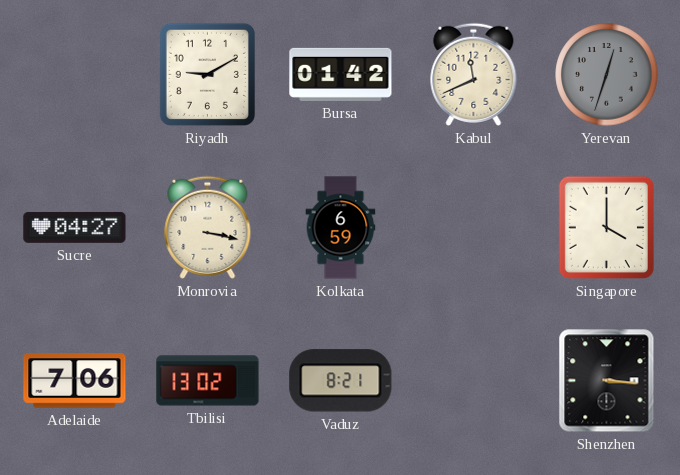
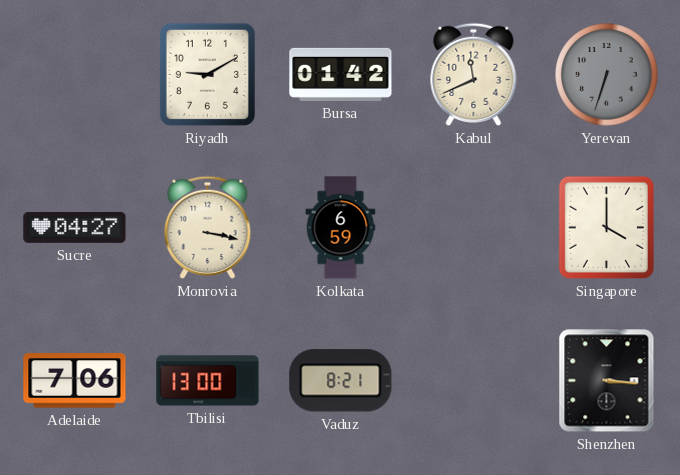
Yerevan: 12:33 -> 6:33 (607, 75)
Tbilisi: 13:02 -> 13:00 (208, 381)
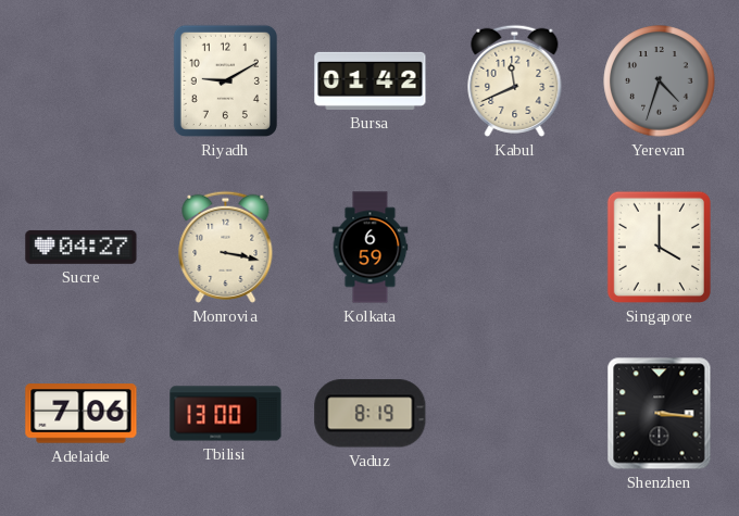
Yerevan: 6:33 -> 4:33 (660, 81)
Vaduz: 8:21 -> 8:19 (371, 414)
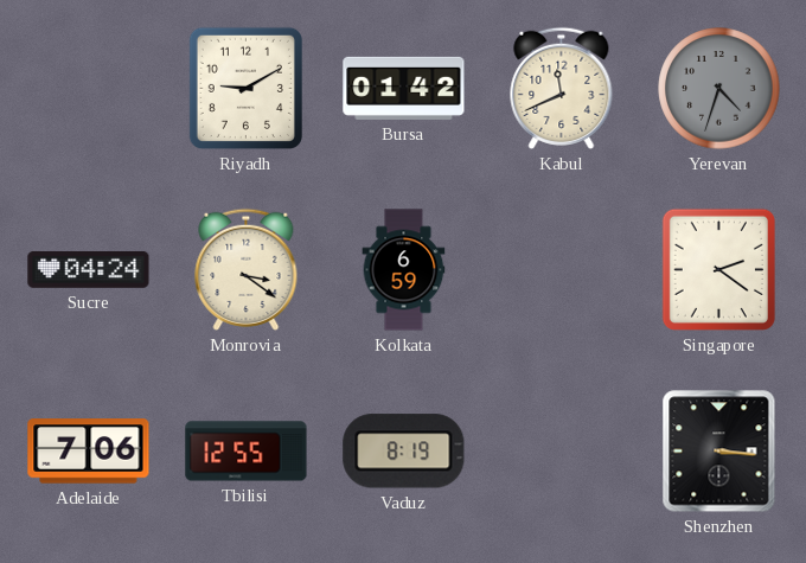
Sucre: 04:27 -> 04:24 (89, 269)
Monrovia: 3:17 -> 3:21 (247, 269)
Singapore: 4:00 -> 2:21 (718, 269)
Tbilisi: 13:00 -> 12:55 (247, 452)
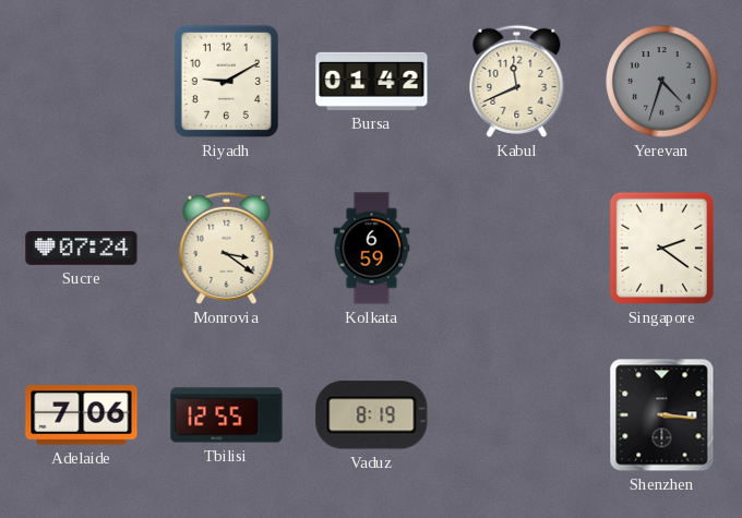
Sucre: 04:24 -> 07:24 (82, 248)
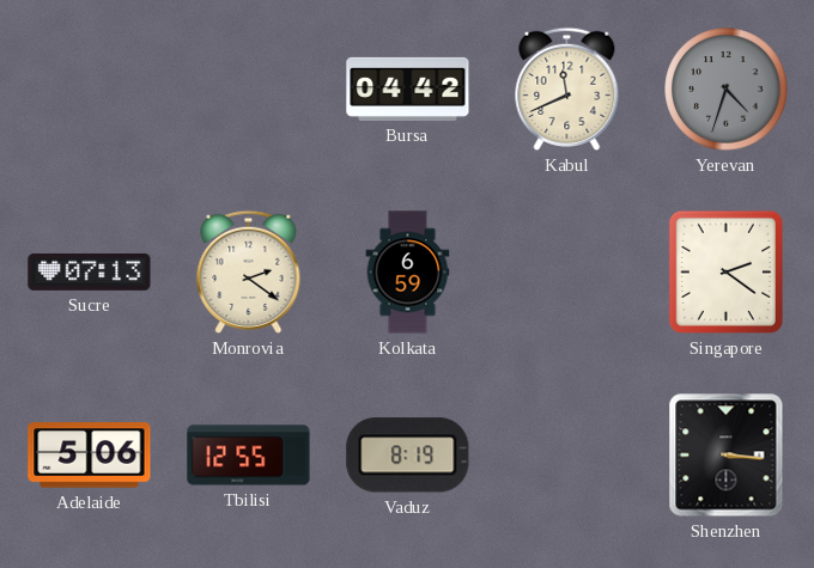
Riyadh: 9:10 -> none (226, 81)
Bursa: 01:42 -> 04:42 (408, 88)
Sucre: 07:24 -> 07:13 (90, 271)
Monrovia: 3:21 -> 2:21 (249, 271)
Adelaide: 7:06 -> 5:06 (90, 456)
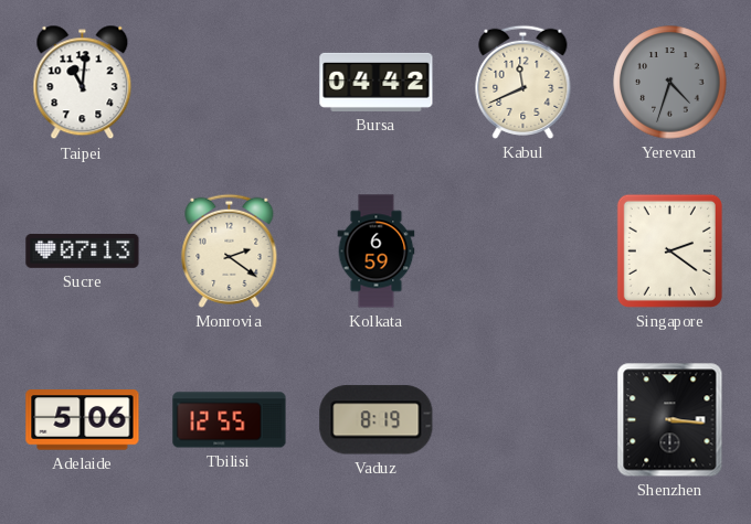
Taipei: none -> 11:01 (83, 83)
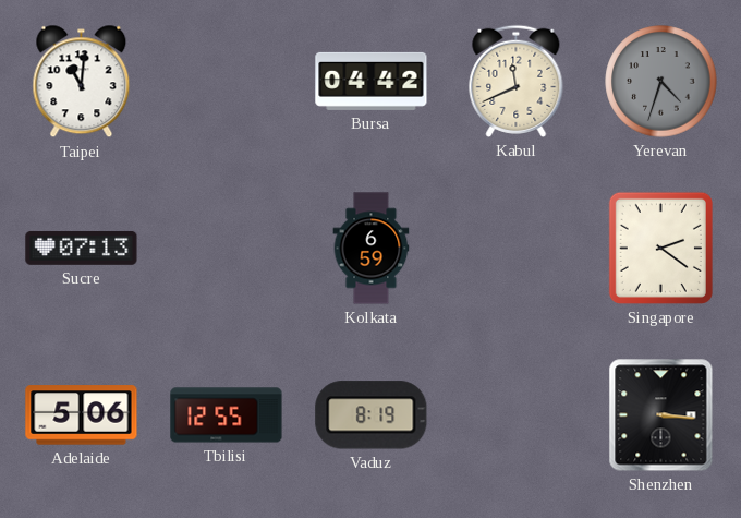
Monrovia: 2:21 -> none (230, 250)
